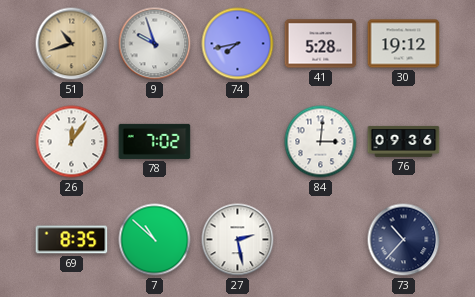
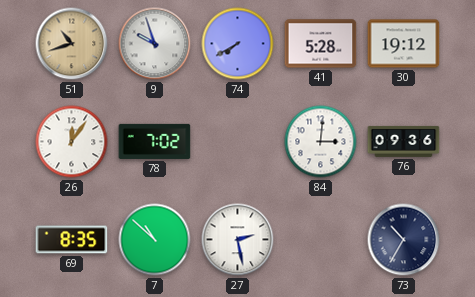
74: 7:43 -> 7:40 (238, 44)
73: 10:37 -> 10:35 (404, 240)
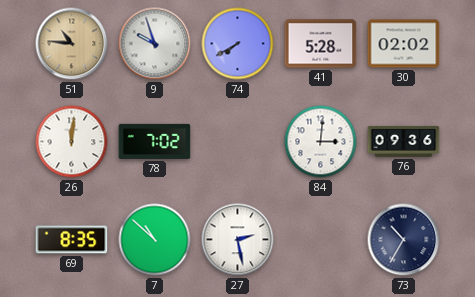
51: 10:42 -> 10:46 (72, 44)
30: 19:12 -> 02:02 (404, 44)
26: 12:06 -> 12:01 (72, 142)
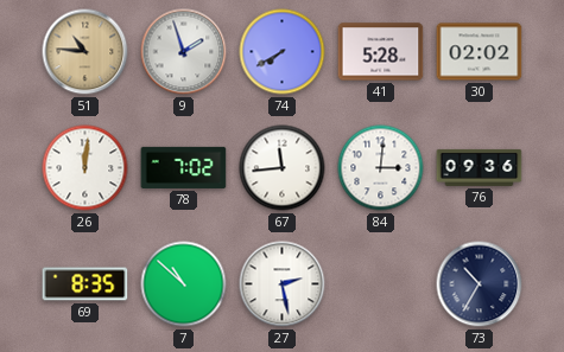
9: 9:57 -> 1:57 (184, 52)
67: none -> 11:44 (283, 168)
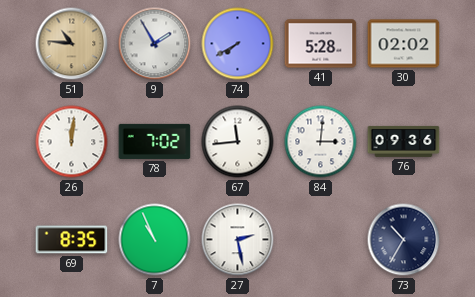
9: 1:57 -> 1:55 (155, 44)
7: 10:52 -> 10:56 (155, 240)
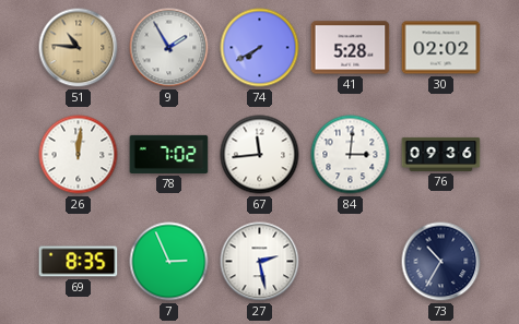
7: 10:56 -> 2:56 (169, 262)
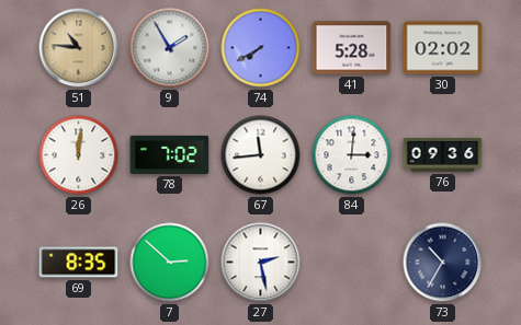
7: 2:56 -> 2:52 (170, 263)
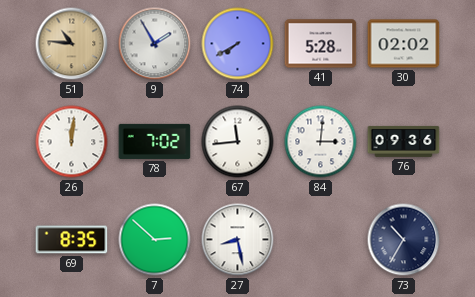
27: 2:28 -> 8:28 (238, 240)
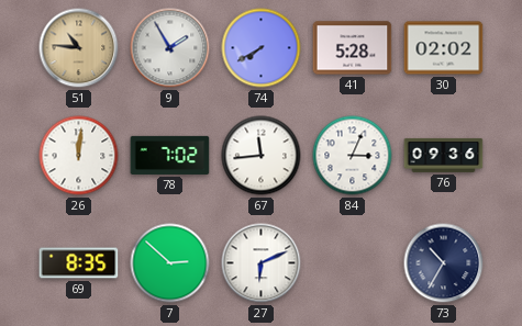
84: 3:01 -> 3:04 (353, 156)
27: 8:28 -> 6:11 (262, 263)
